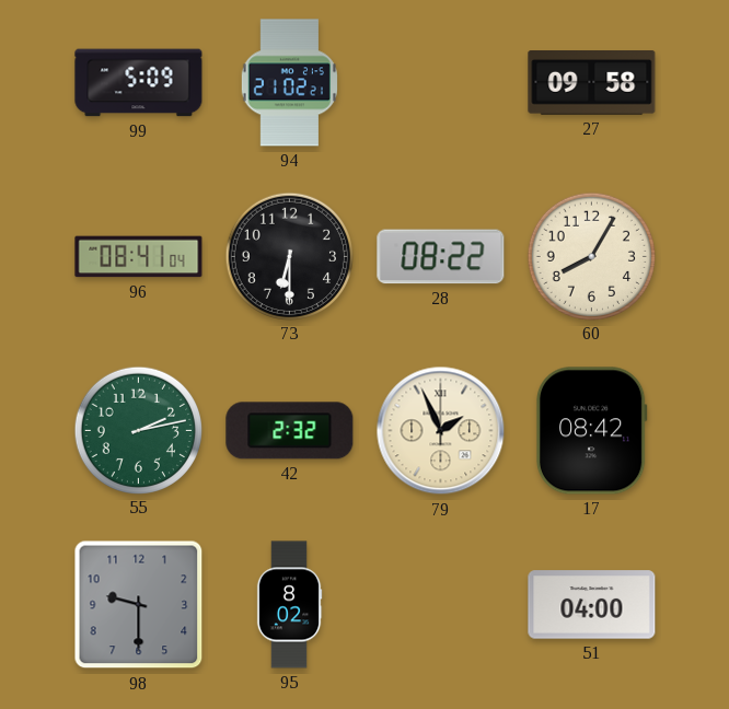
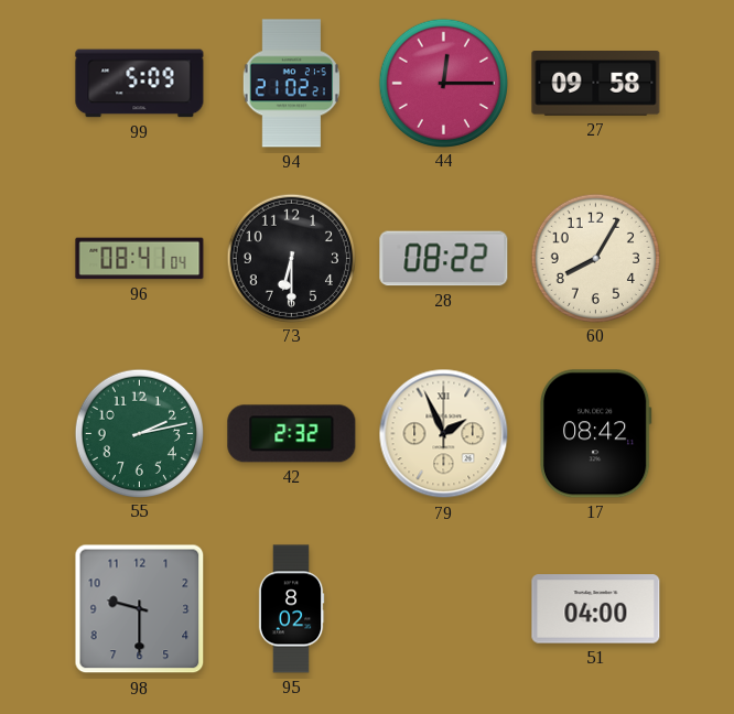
44: none -> 12:15 (443, 83)
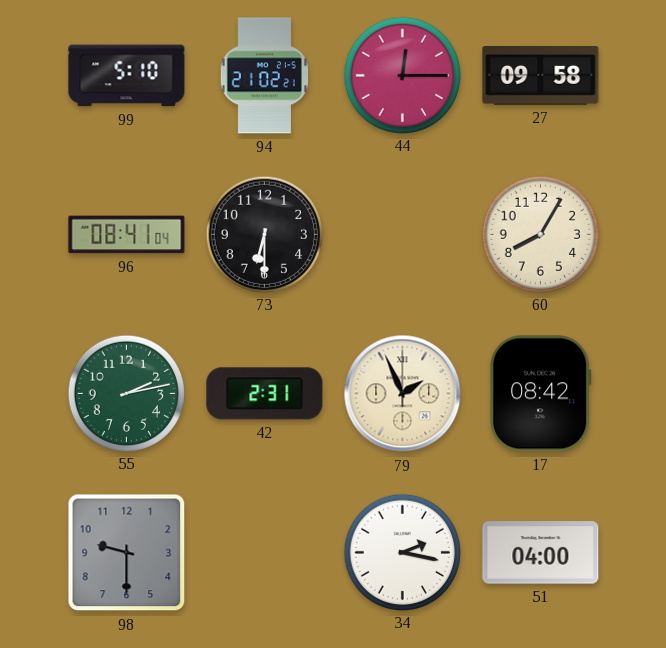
99: 5:09 -> 5:10 (127, 76)
28: 08:22 -> none (444, 259)
42: 2:32 -> 2:31 (265, 394)
95: 8:02 -> none (291, 609)
34: none -> 2:17 (402, 552)
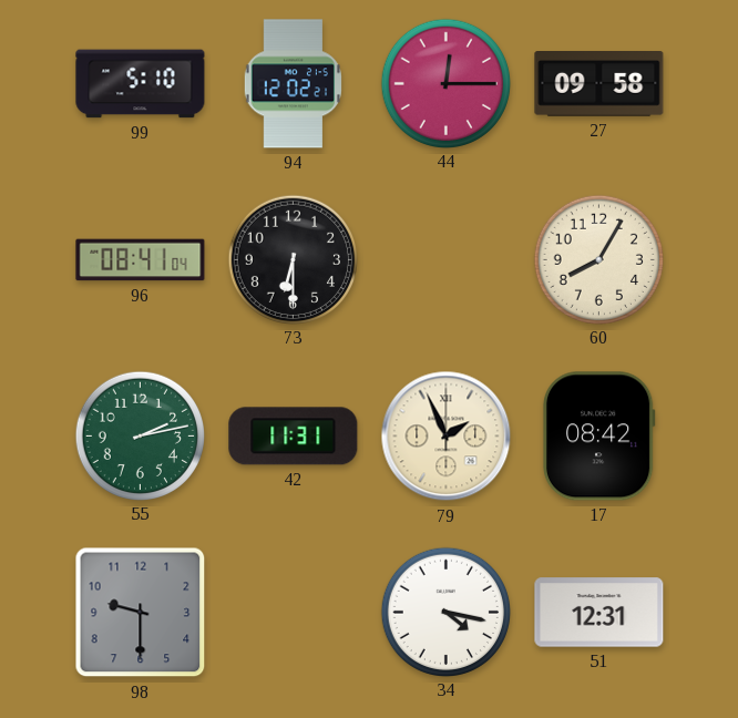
94: 21:02 -> 12:02 (293, 84)
42: 2:31 -> 11:31 (294, 437)
34: 2:17 -> 4:17 (445, 612)
51: 04:00 -> 12:31 (599, 613)
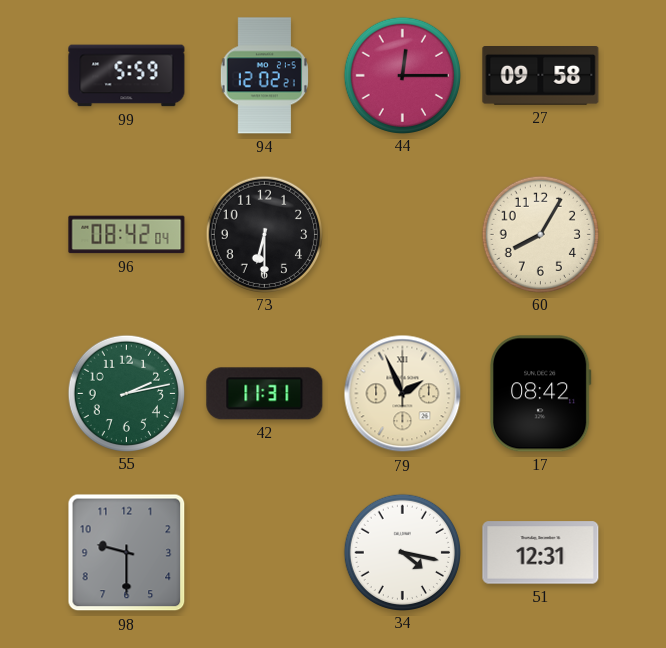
99: 5:10 -> 5:59 (127, 76)
96: 08:41 -> 08:42 (127, 235)
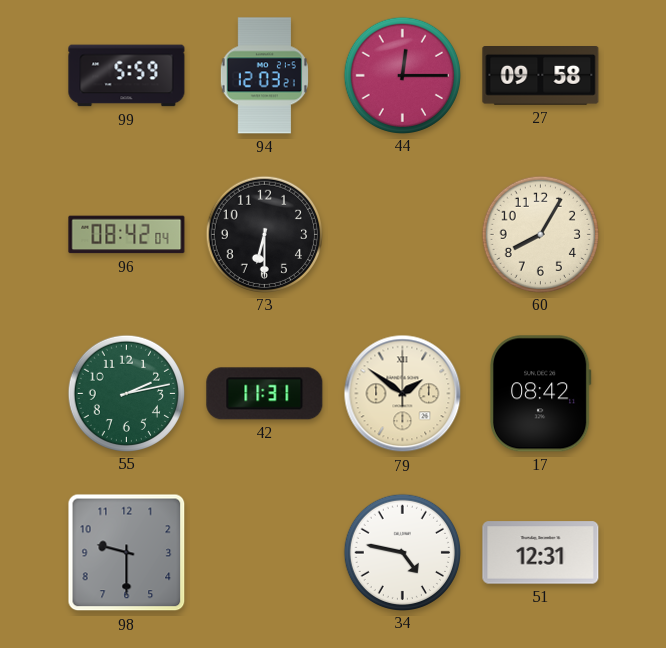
94: 12:02 -> 12:03 (264, 76)
79: 1:56 -> 1:51 (403, 394)
34: 4:17 -> 4:47 (402, 552)
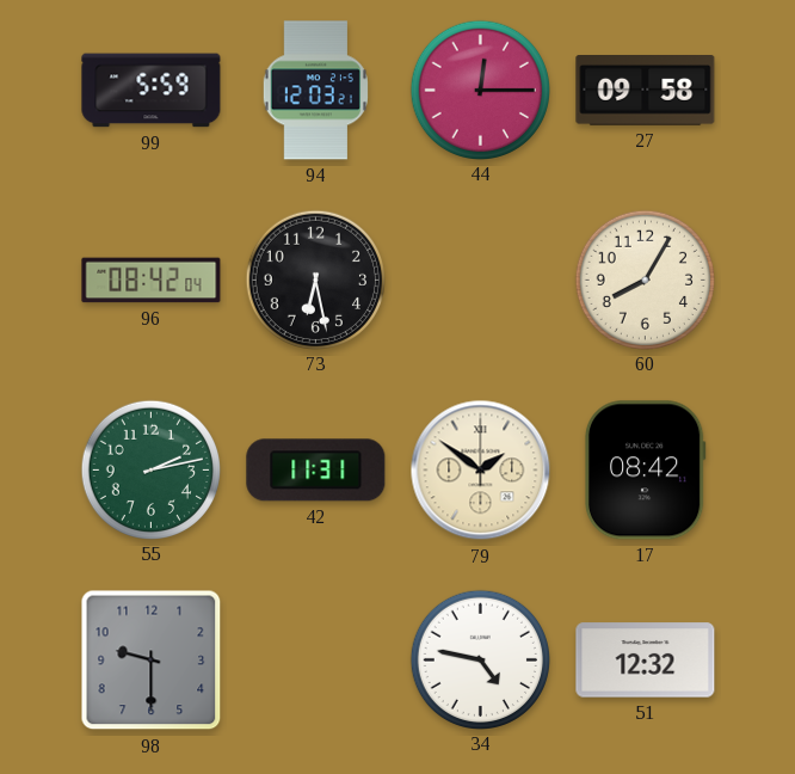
73: 6:30 -> 6:28 (315, 279)
51: 12:31 -> 12:32 (646, 661)
